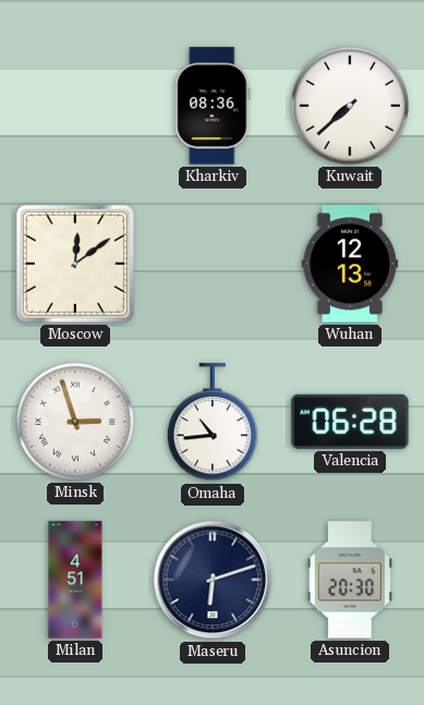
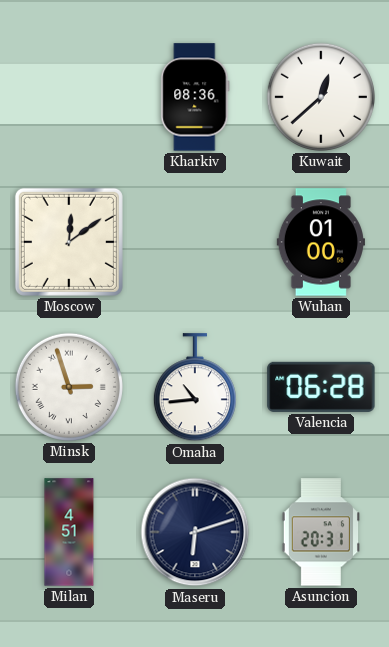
Kuwait: 7:38 -> 12:38 (321, 97)
Wuhan: 12:13 -> 01:00 (321, 242)
Asuncion: 20:30 -> 20:31 (321, 532)
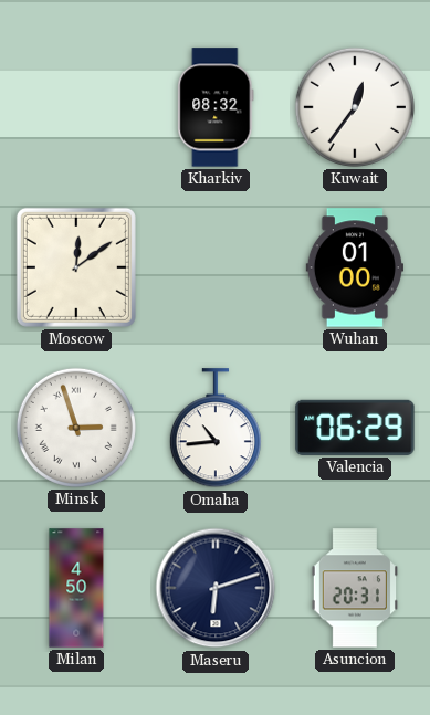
Kharkiv: 08:36 -> 08:32 (216, 107)
Kuwait: 12:38 -> 12:36 (355, 107)
Valencia: 06:28 -> 06:29 (355, 428)
Milan: 4:51 -> 4:50 (76, 588)
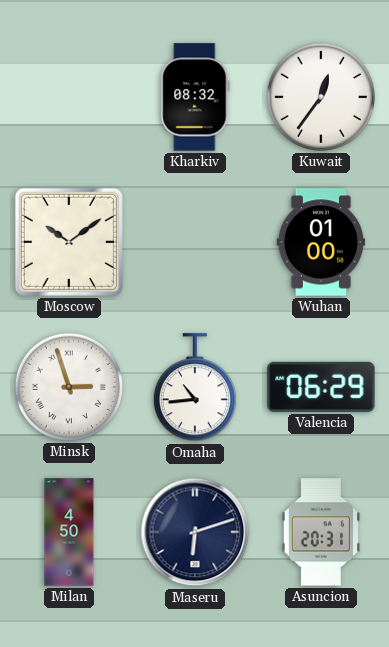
Moscow: 12:09 -> 10:09 (69, 242)
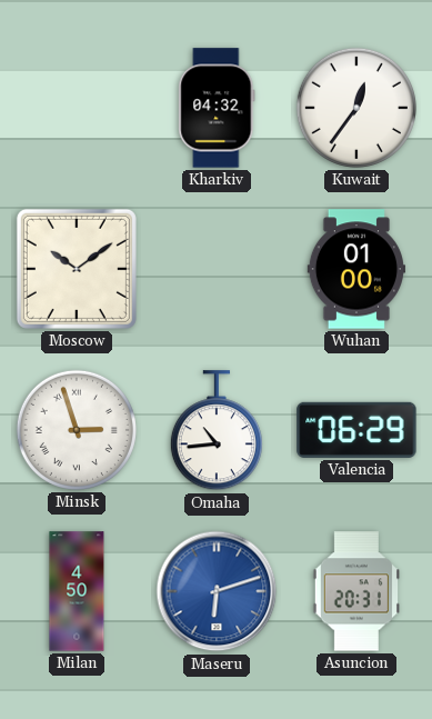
Kharkiv: 08:32 -> 04:32 (217, 108)
Maseru dial: navy -> blue (217, 591)
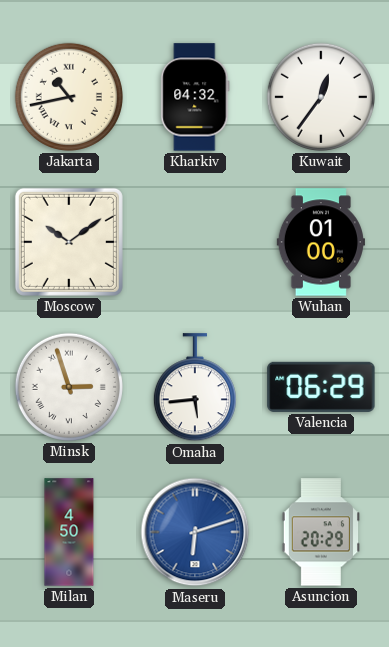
Jakarta: none -> 10:43 (69, 97)
Omaha: 10:44 -> 5:44 (195, 388)
Asuncion: 20:31 -> 20:29 (321, 532)
